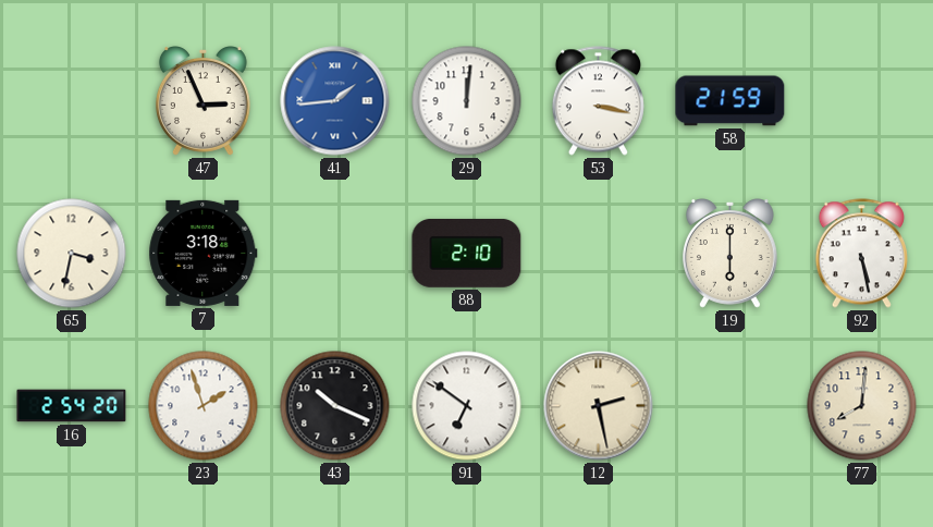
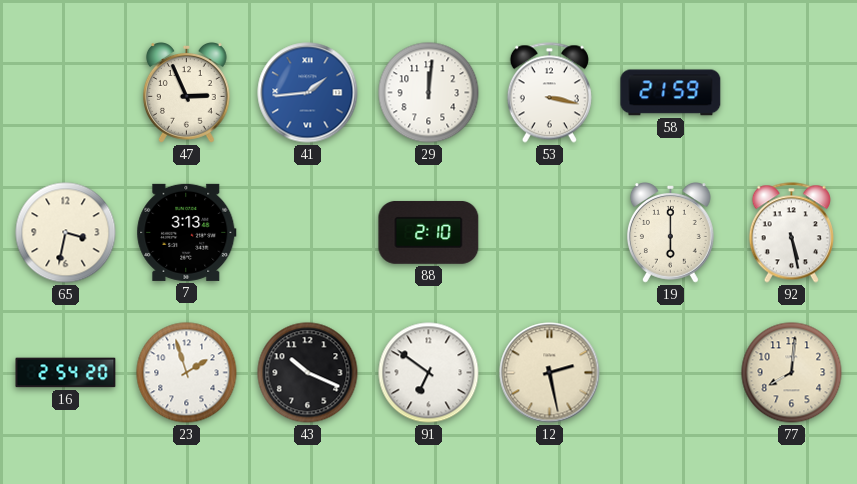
7: 3:18 -> 3:13 (187, 232)
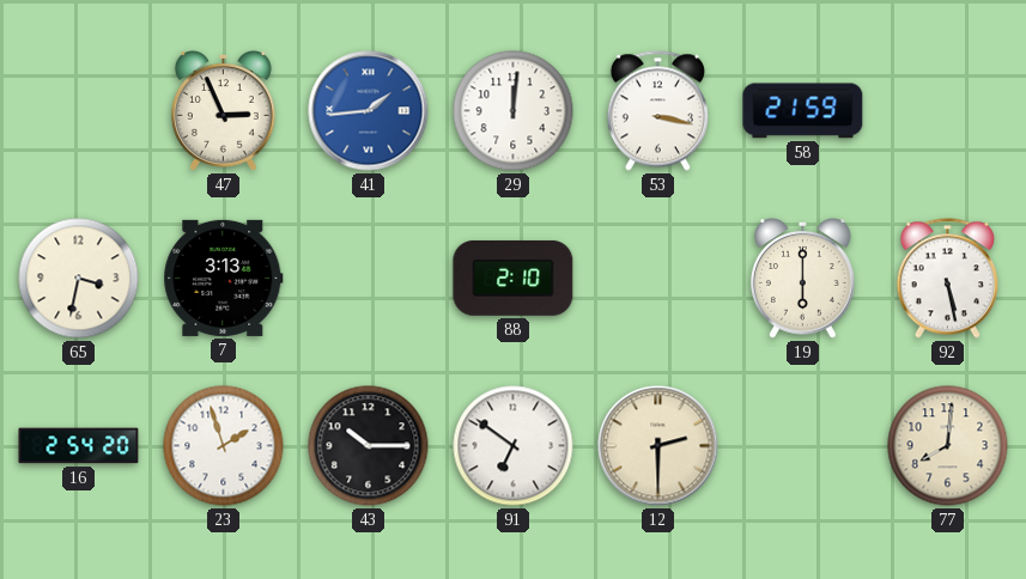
43: 10:19 -> 10:15 (369, 446)
12: 2:28 -> 2:30 (658, 446)
